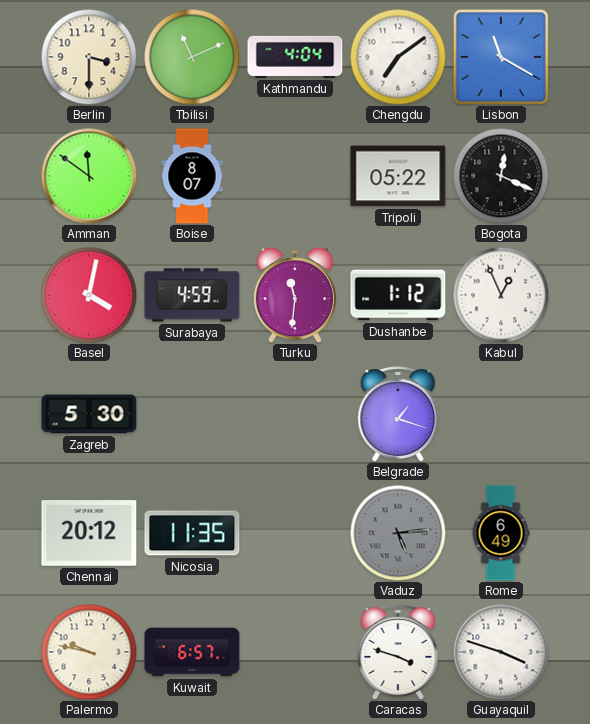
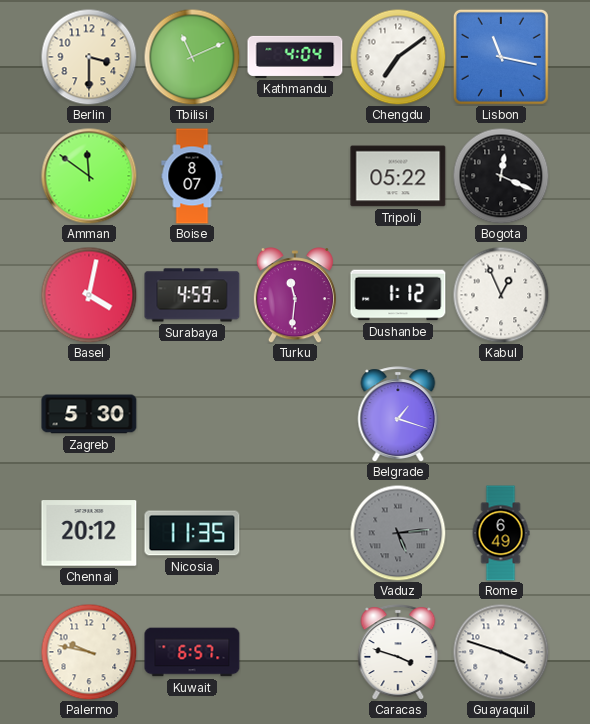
Lisbon: 11:20 -> 11:17 (501, 57)
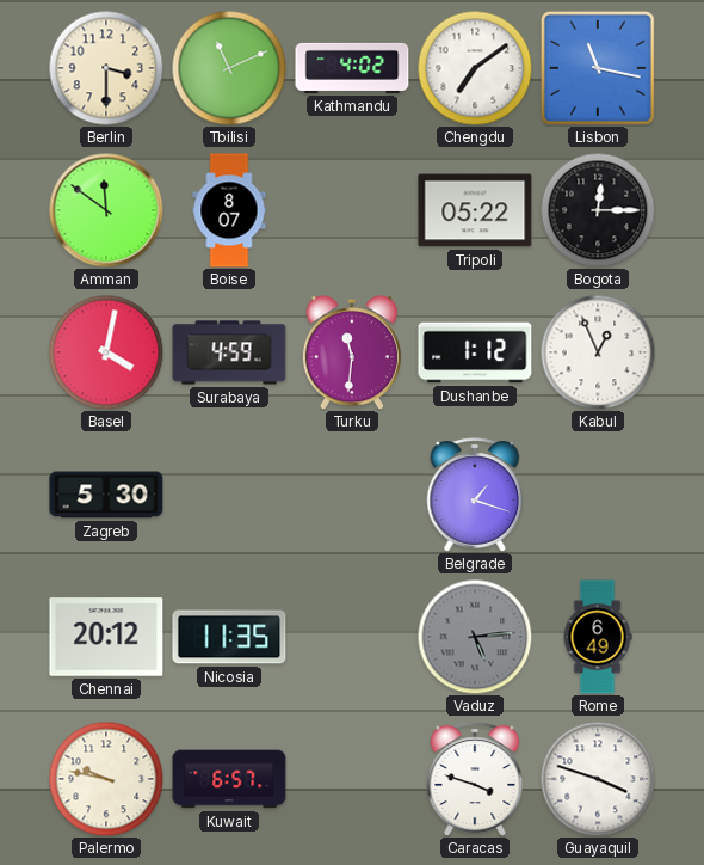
Kathmandu: 4:04 -> 4:02 (352, 68)
Bogota: 12:19 -> 12:15 (598, 210)
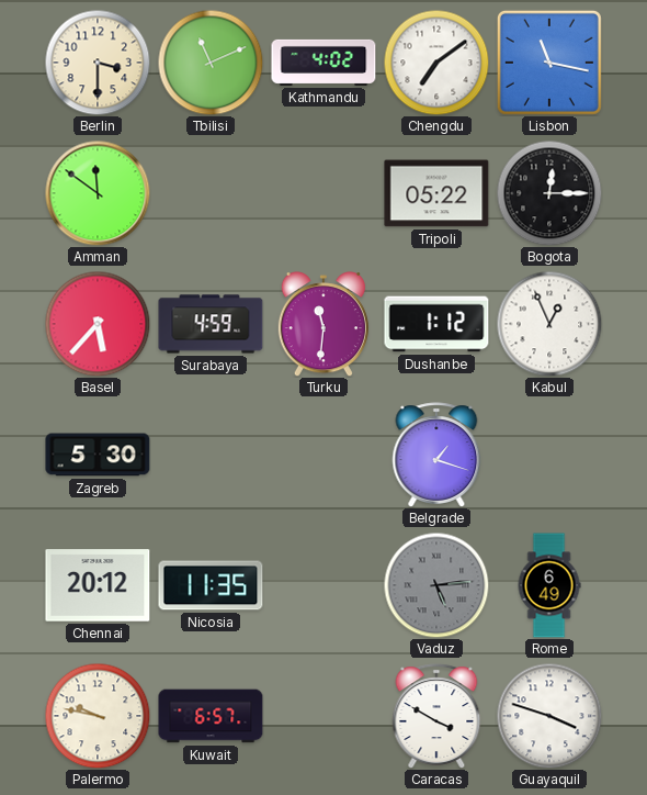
Boise: 8:07 -> none (229, 210)
Basel: 4:02 -> 5:37 (98, 324)
Caracas: 3:48 -> 3:50 (436, 716)
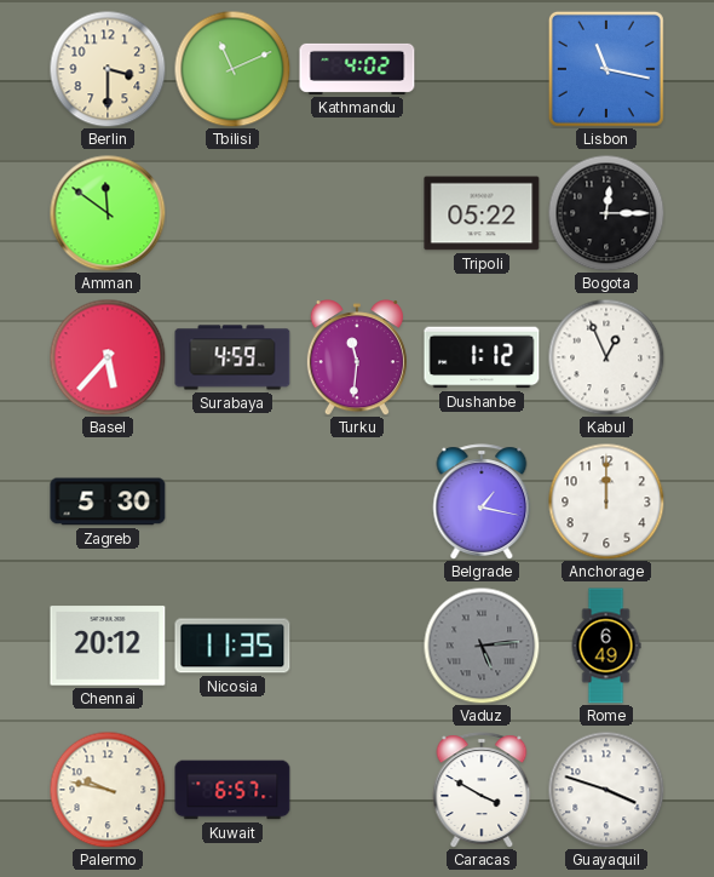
Chengdu: 7:09 -> none (436, 63)
Belgrade: 1:18 -> 1:17 (482, 501)
Anchorage: none -> 12:00 (606, 501)
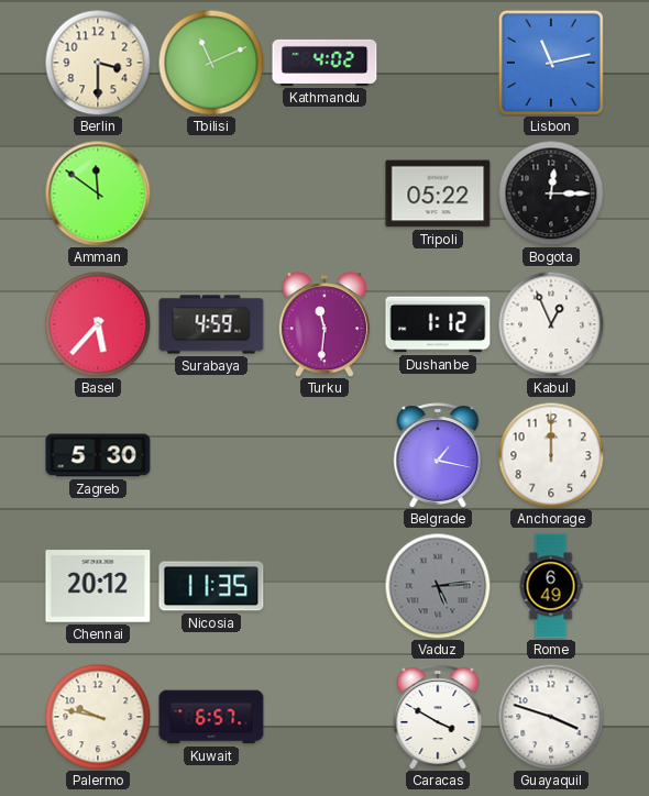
Lisbon: 11:17 -> 11:13 (551, 63)
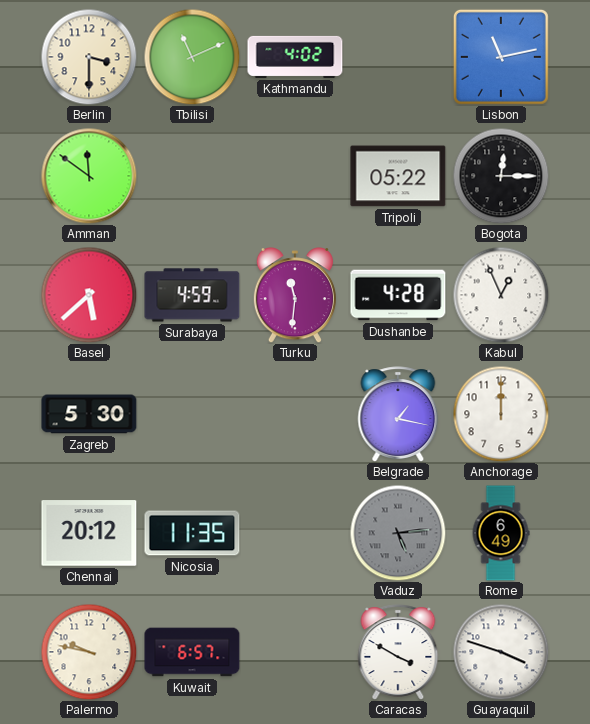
Basel: 5:37 -> 5:38 (89, 295)
Dushanbe: 1:12 -> 4:28 (398, 295)
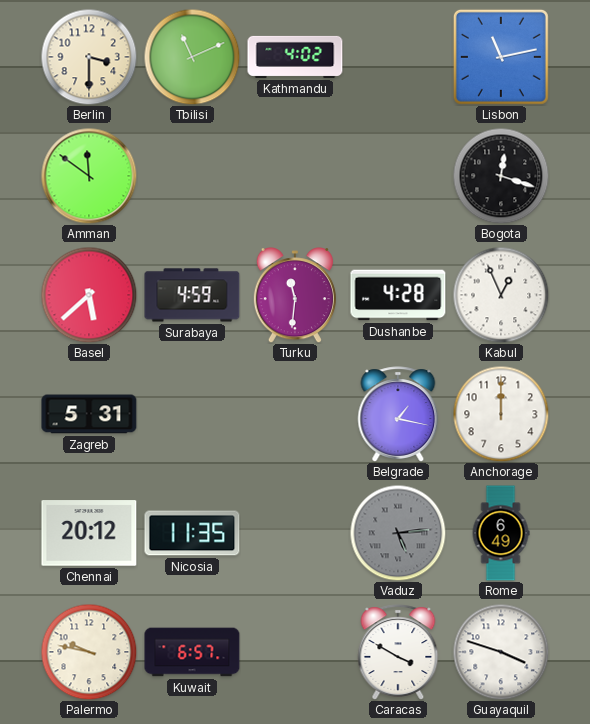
Tripoli: 05:22 -> none (398, 176)
Bogota: 12:15 -> 12:18 (501, 176)
Zagreb: 5:30 -> 5:31 (89, 414)
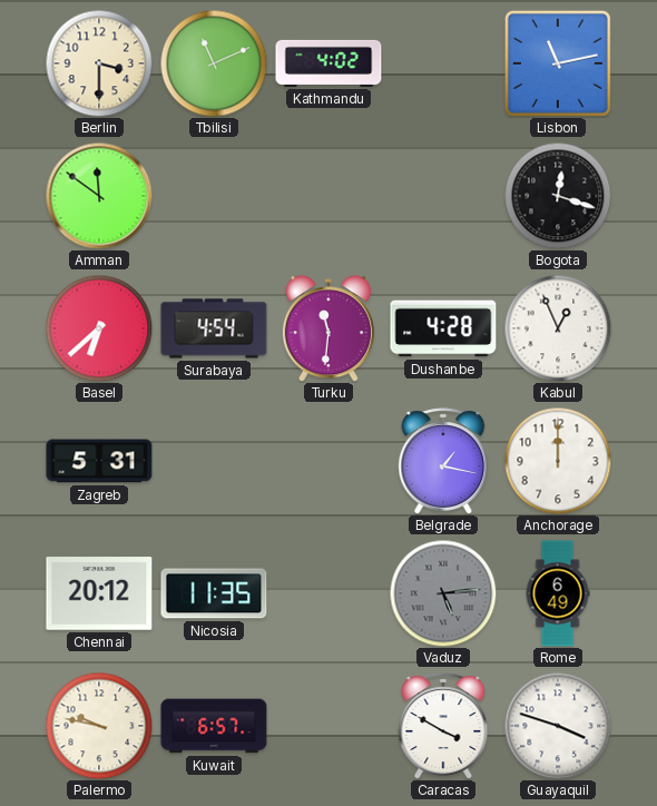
Basel: 5:38 -> 6:38 (99, 328)
Surabaya: 4:59 -> 4:54 (214, 328)
